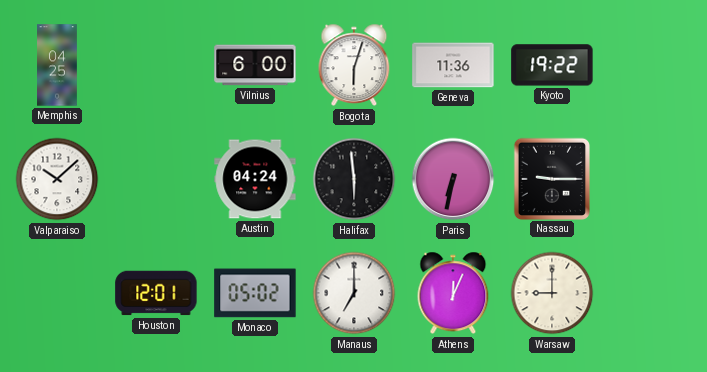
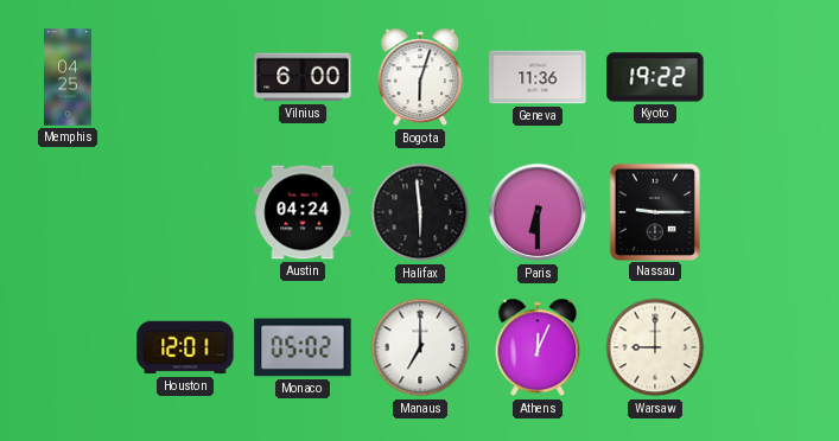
Valparaiso: 10:08 -> none (57, 179)
Paris: 6:32 -> 6:30 (538, 212)
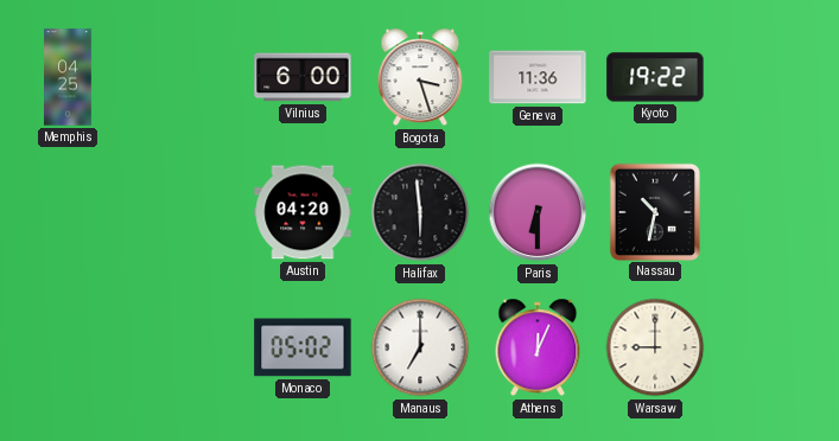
Bogota: 6:03 -> 3:27 (420, 77)
Austin: 04:24 -> 04:20 (303, 212)
Nassau: 9:15 -> 10:32 (654, 211)
Houston: 12:01 -> none (185, 347)
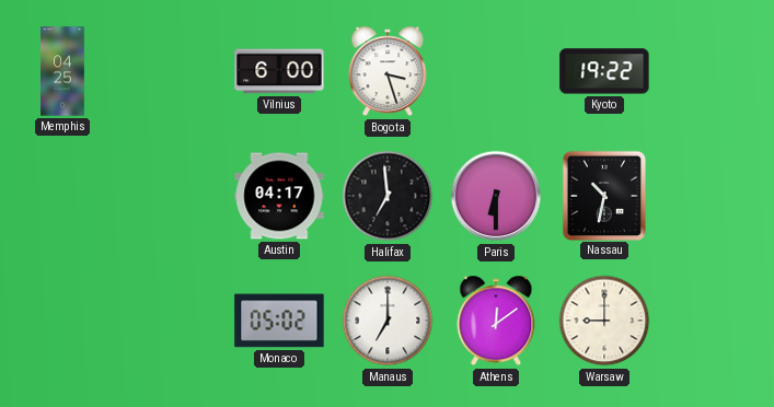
Geneva: 11:36 -> none (538, 77)
Austin: 04:20 -> 04:17 (279, 196)
Halifax: 5:59 -> 6:59 (388, 196)
Athens: 12:04 -> 12:09 (496, 321)
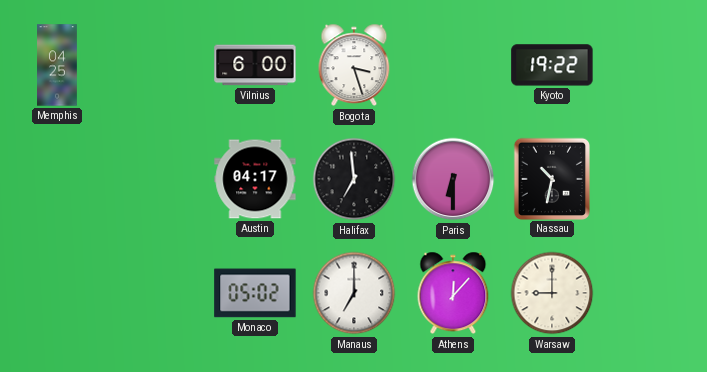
Athens: 12:09 -> 12:07 (453, 293)
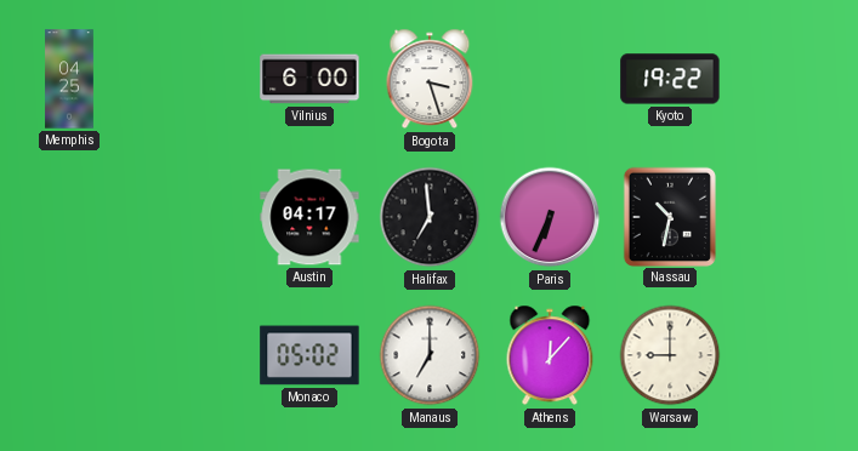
Paris: 6:30 -> 6:34 (550, 217)
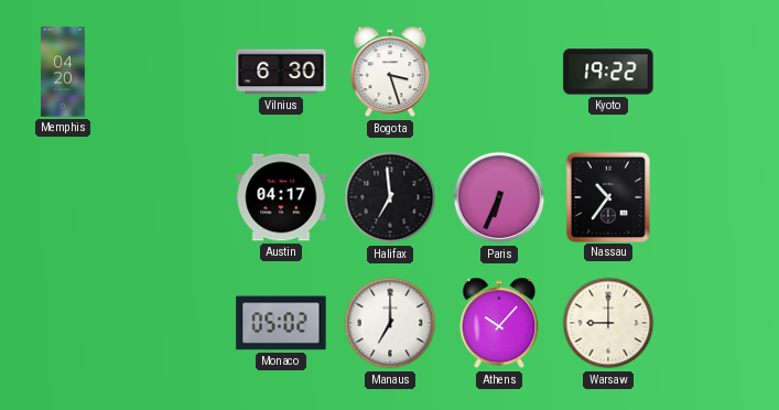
Memphis: 04:25 -> 04:20 (63, 72)
Vilnius: 6:00 -> 6:30 (281, 72)
Nassau: 10:32 -> 10:36 (607, 196)
Athens: 12:07 -> 10:07 (499, 323)
